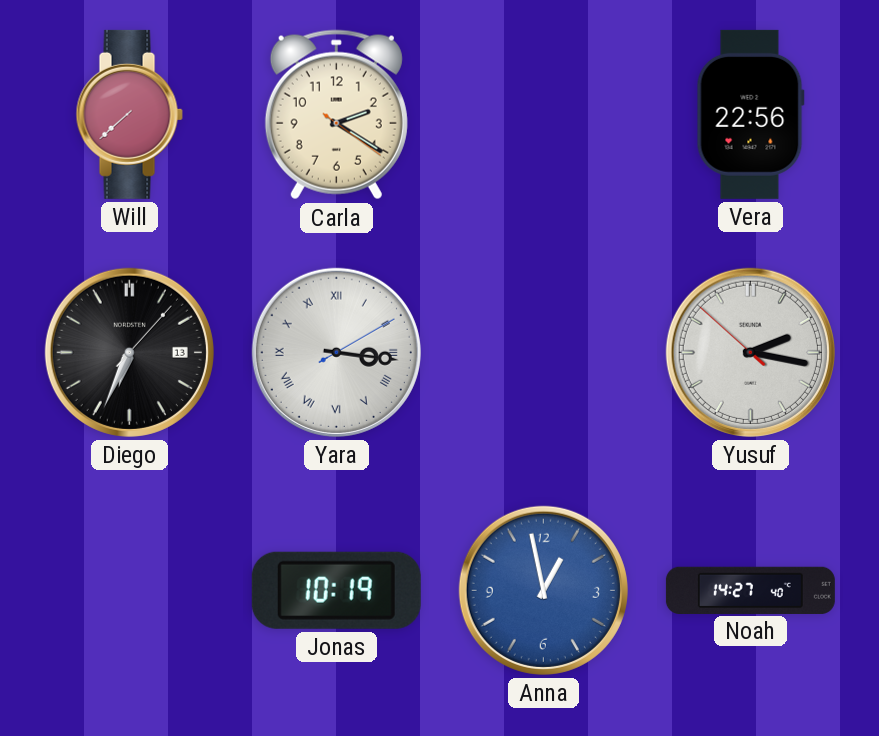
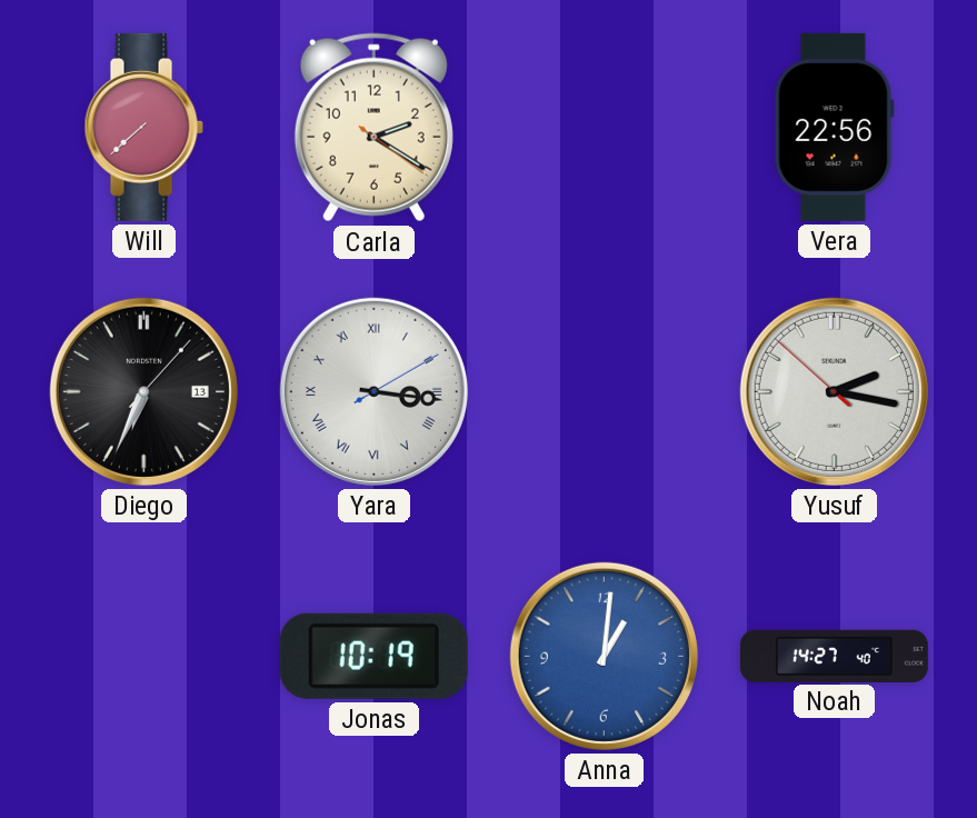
Anna: 12:58 -> 1:01 (604, 656)
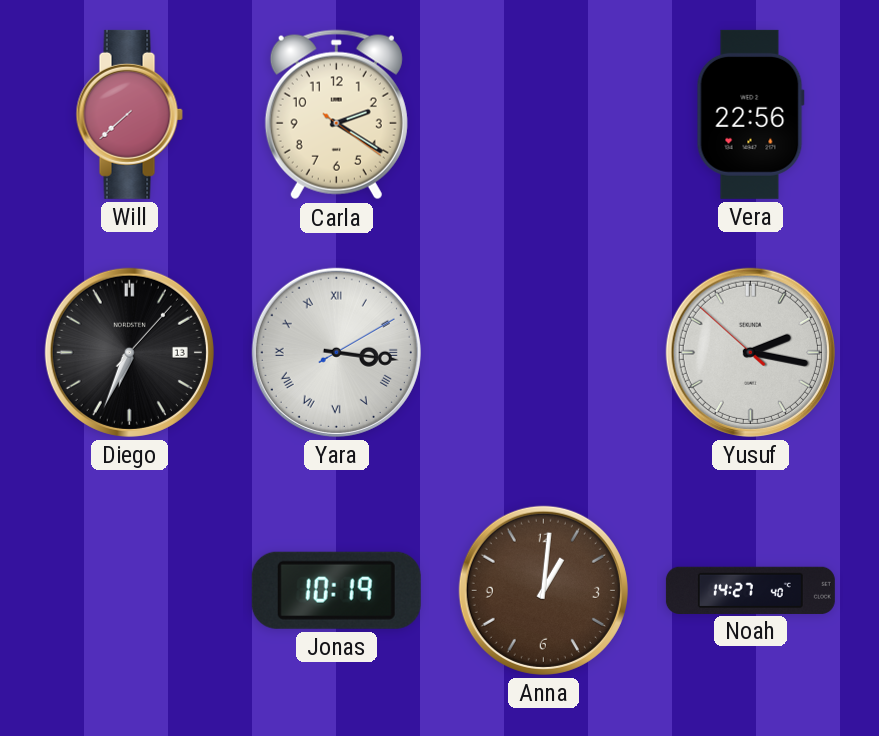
Anna dial: blue -> brown (543, 590)
